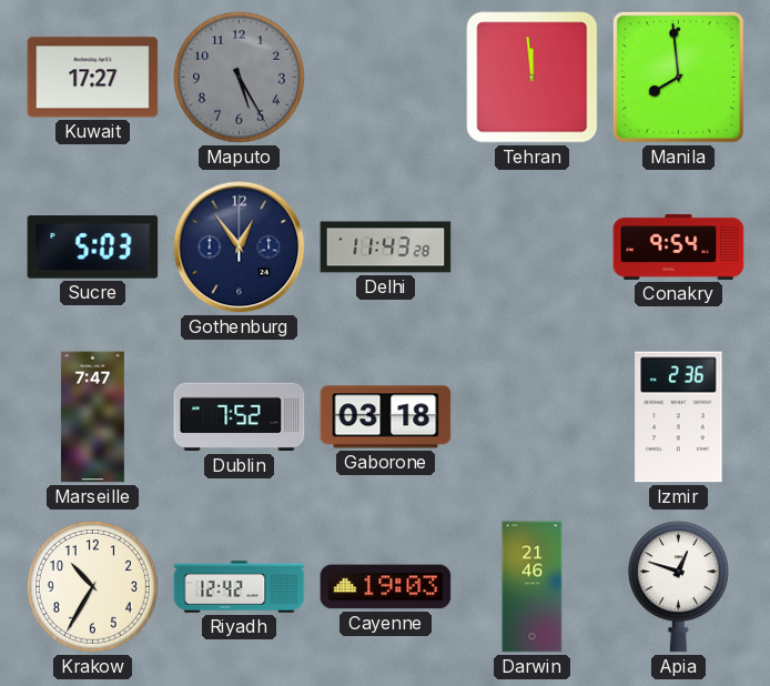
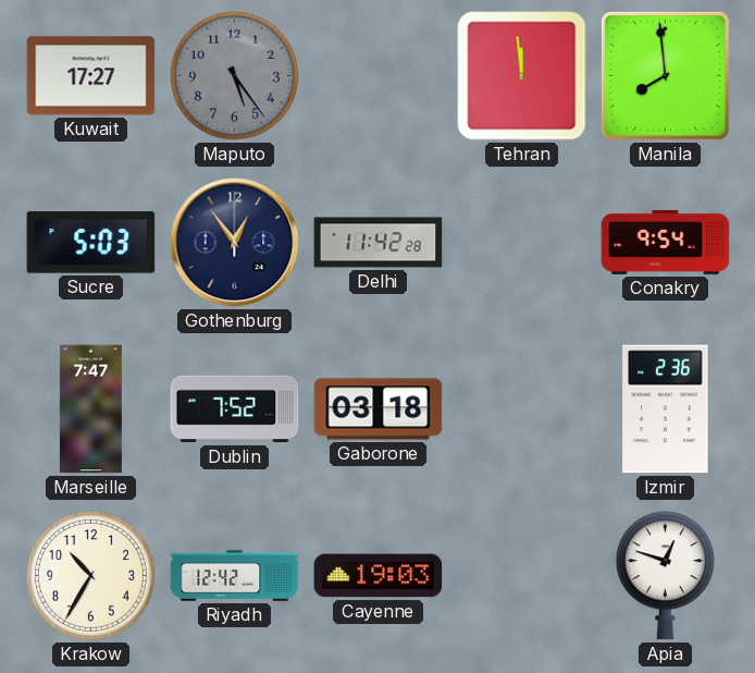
Maputo: 5:25 -> 5:24 (234, 75)
Delhi: 11:43 -> 11:42 (379, 243)
Darwin: 21:46 -> none (533, 587)
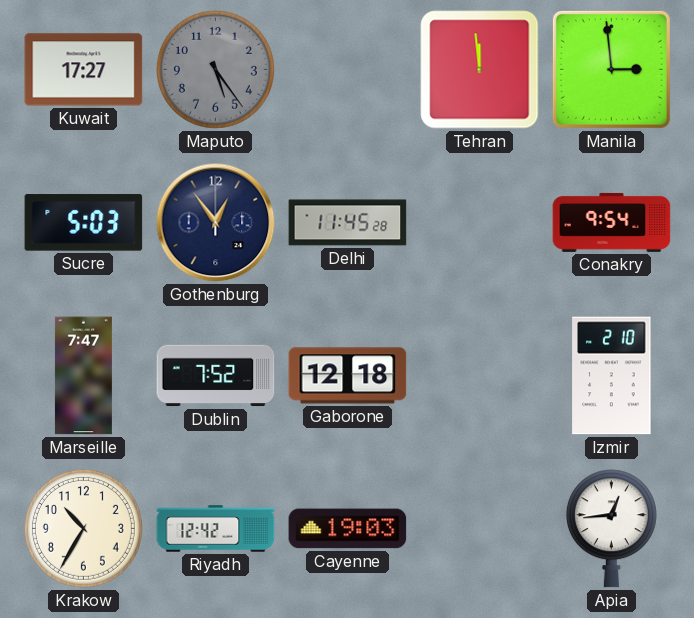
Manila: 7:59 -> 2:59 (611, 69)
Delhi: 11:42 -> 11:45 (348, 223)
Gaborone: 03:18 -> 12:18 (348, 376)
Izmir: 2:36 -> 2:10 (612, 376)
Apia: 12:48 -> 12:44 (611, 529)
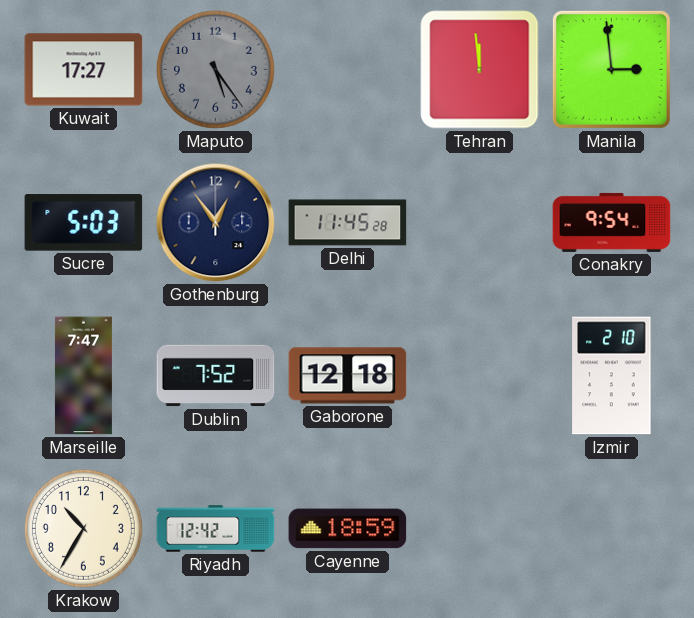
Cayenne: 19:03 -> 18:59 (348, 529)
Apia: 12:44 -> none (611, 529)
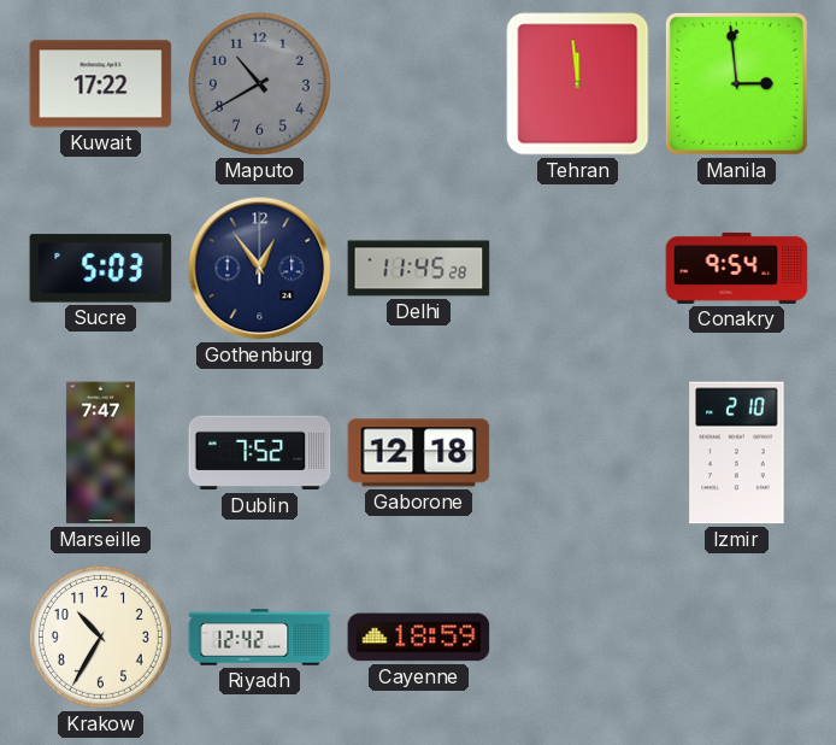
Kuwait: 17:27 -> 17:22 (101, 84)
Maputo: 5:24 -> 10:40 (259, 83)
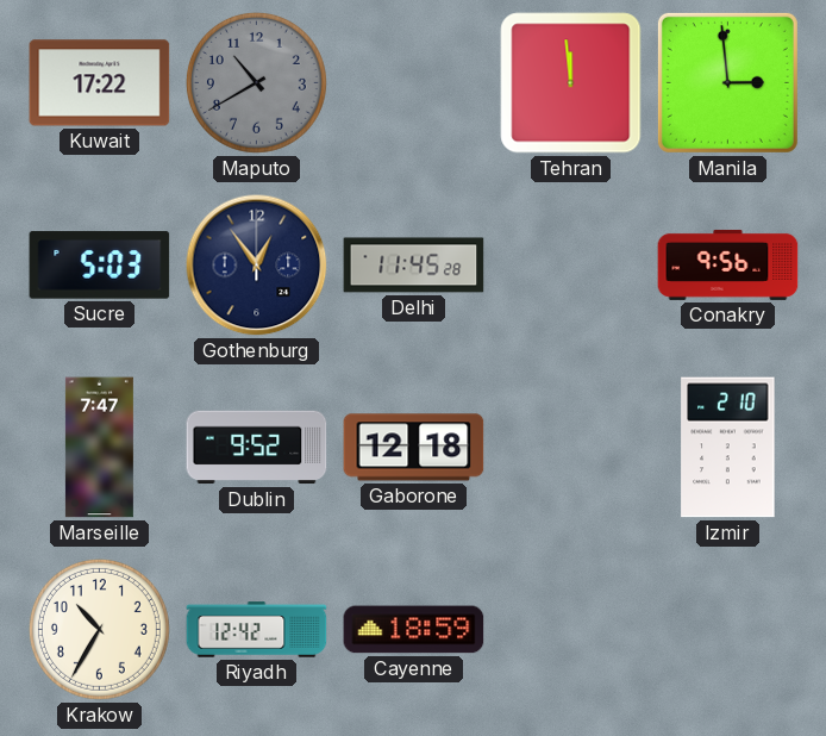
Conakry: 9:54 -> 9:56 (728, 264)
Dublin: 7:52 -> 9:52 (257, 448)
